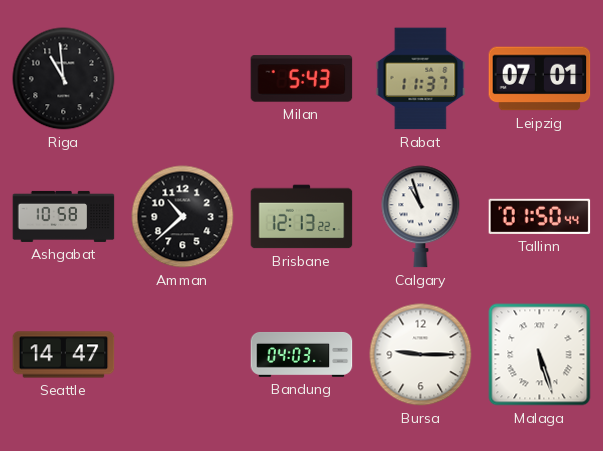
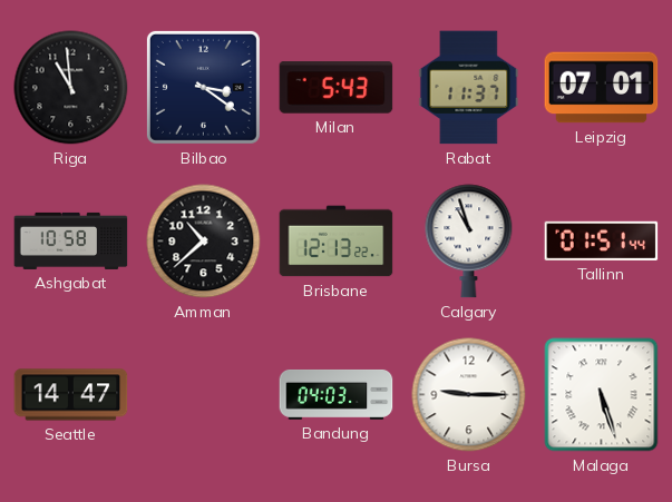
Bilbao: none -> 3:21 (203, 87)
Tallinn: 01:50 -> 01:51 (602, 240)
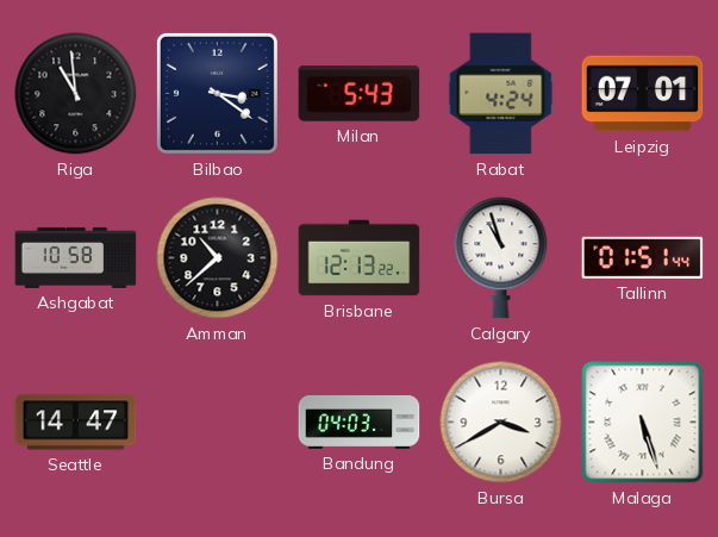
Rabat: 11:37 -> 4:24 (501, 94)
Bursa: 9:15 -> 3:40 (501, 423)
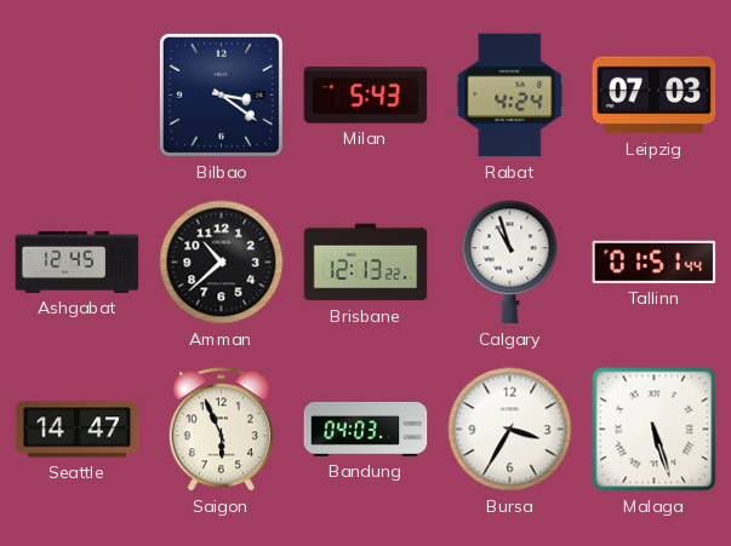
Riga: 10:59 -> none (76, 94)
Leipzig: 07:01 -> 07:03 (655, 96)
Ashgabat: 10:58 -> 12:45 (78, 261)
Saigon: none -> 5:56 (221, 430)
Bursa: 3:40 -> 3:35 (510, 430)
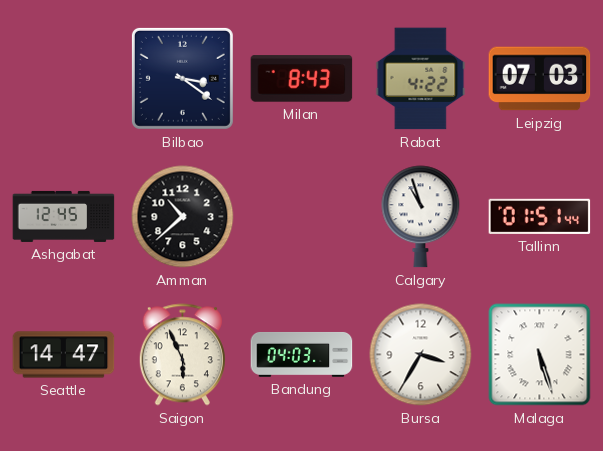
Milan: 5:43 -> 8:43 (302, 79)
Rabat: 4:24 -> 4:22 (421, 79)
Brisbane: 12:13 -> none (366, 263)
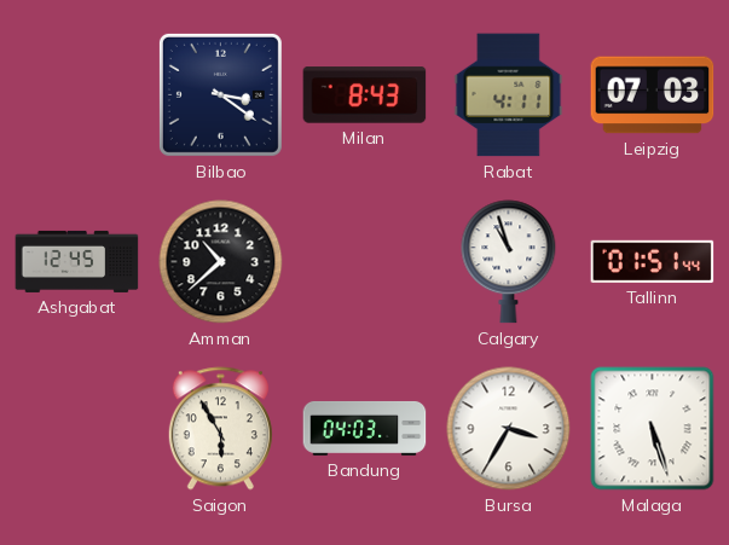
Rabat: 4:22 -> 4:11 (509, 95)
Seattle: 14:47 -> none (64, 355)
Saigon: 5:56 -> 5:55 (220, 429)
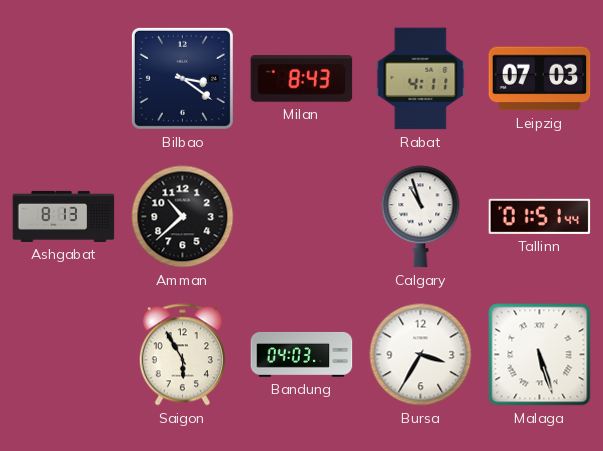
Ashgabat: 12:45 -> 8:13 (64, 216)
